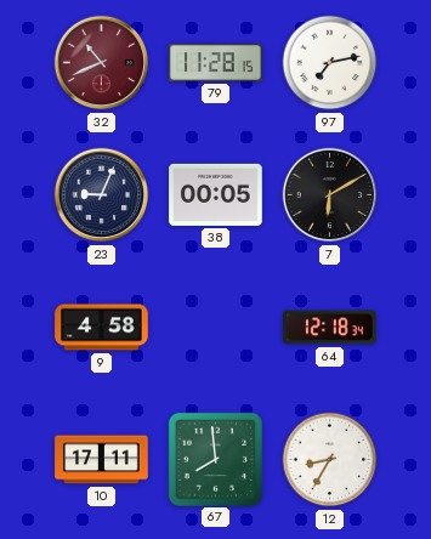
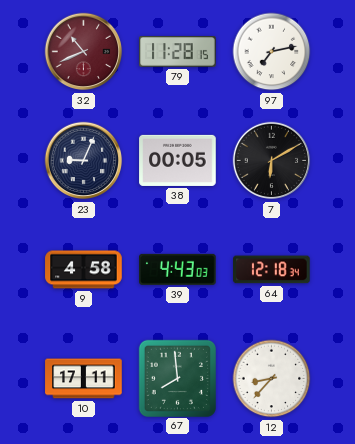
39: none -> 4:43 (178, 269)
12: 8:35 -> 8:37 (272, 379)
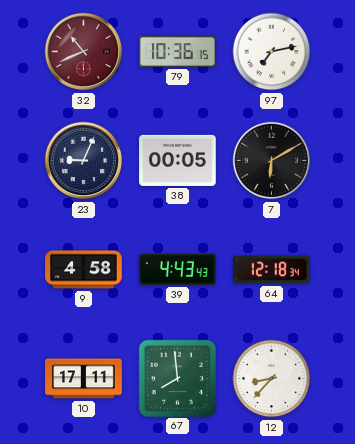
79: 11:28 -> 10:36 (178, 52)
39: 4:43:03 -> 4:43:43 (178, 269)
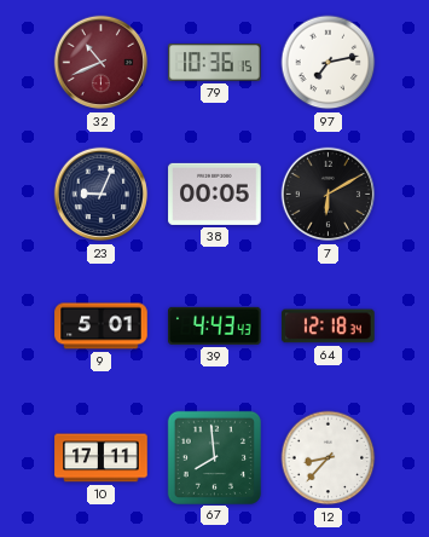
9: 4:58 -> 5:01 (102, 327)
